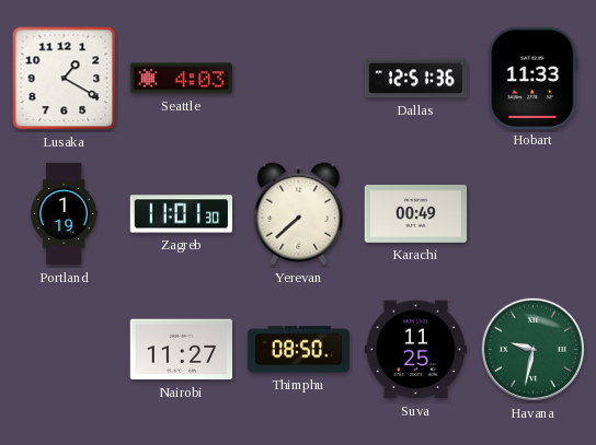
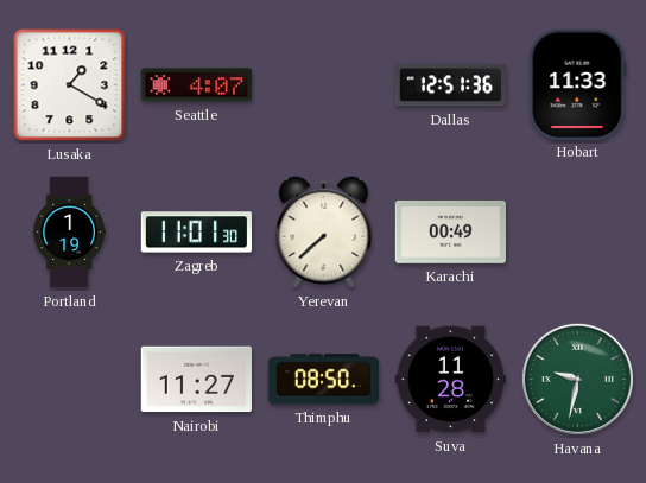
Seattle: 4:03 -> 4:07 (196, 85)
Suva: 11:25 -> 11:28 (450, 380)
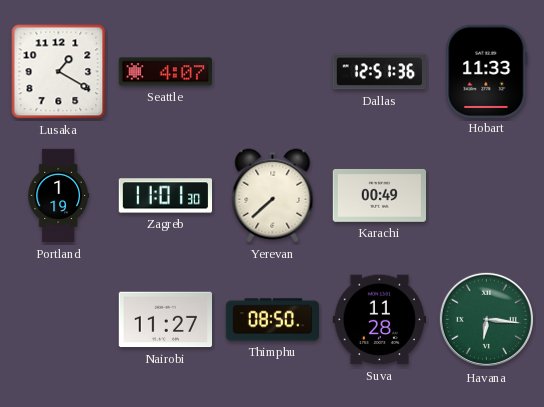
Havana: 9:32 -> 6:16 (486, 319)
